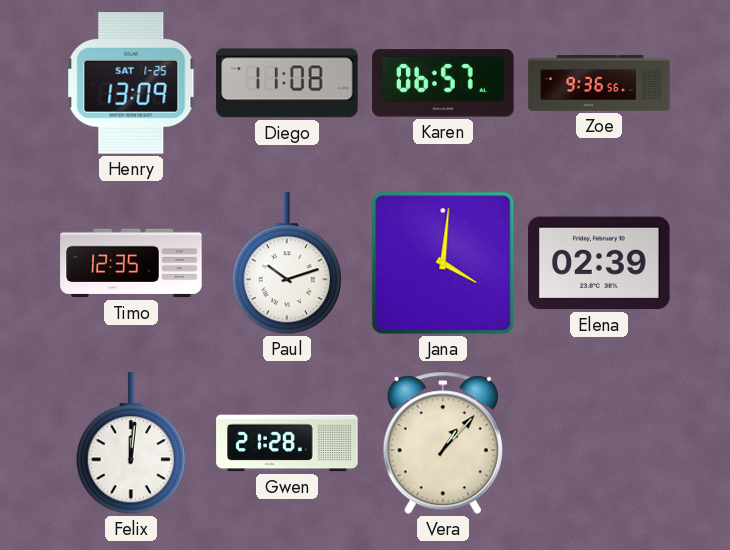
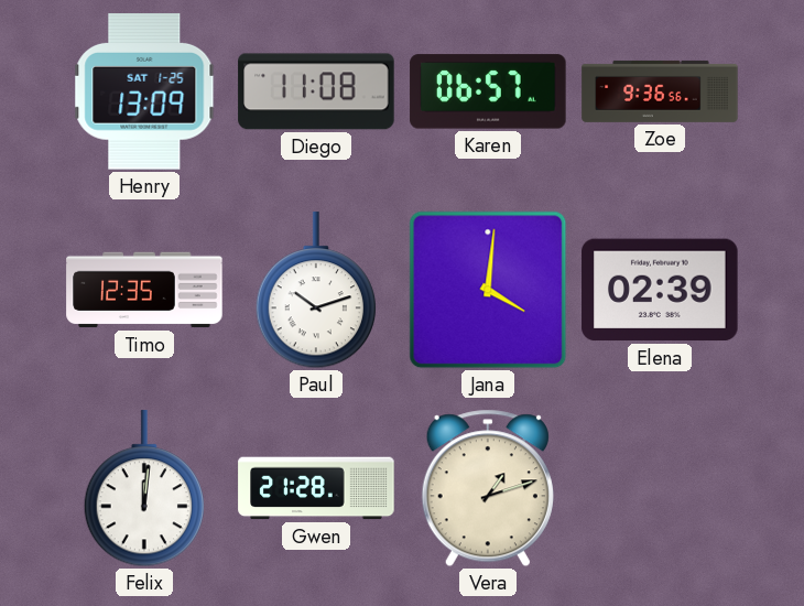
Vera: 1:07 -> 1:12 (488, 488)
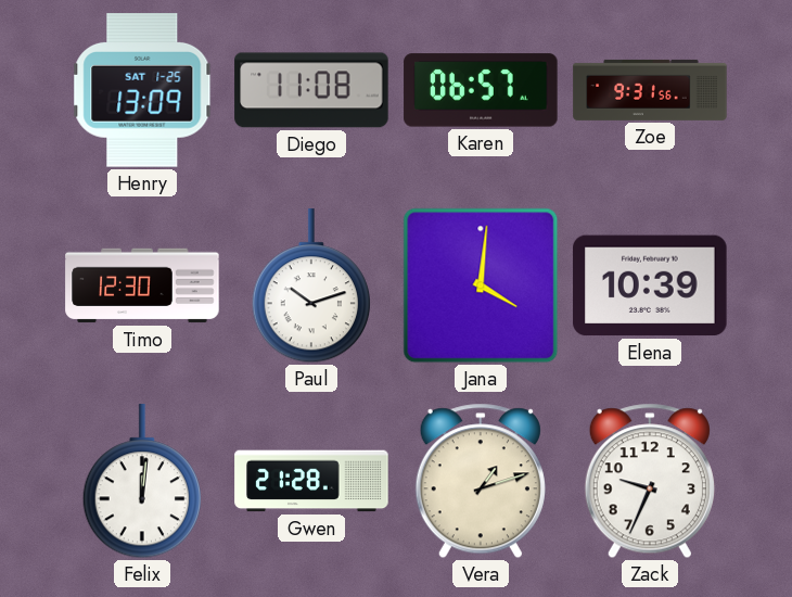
Zoe: 9:36 -> 9:31 (650, 90)
Timo: 12:35 -> 12:30 (142, 285)
Elena: 02:39 -> 10:39 (650, 285)
Zack: none -> 9:34 (650, 481)
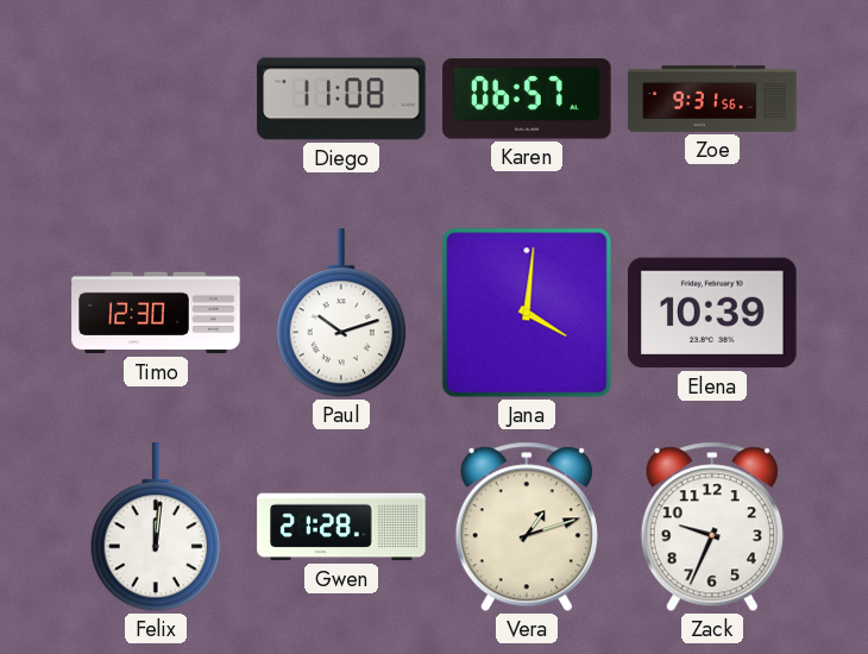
Henry: 13:09 -> none (142, 90)
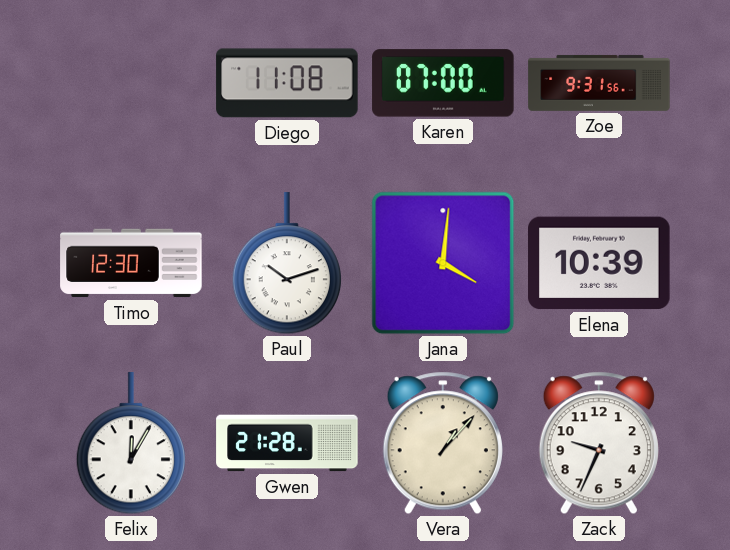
Karen: 06:57 -> 07:00 (443, 83)
Felix: 12:01 -> 12:05 (130, 444)
Vera: 1:12 -> 1:07 (443, 443)
